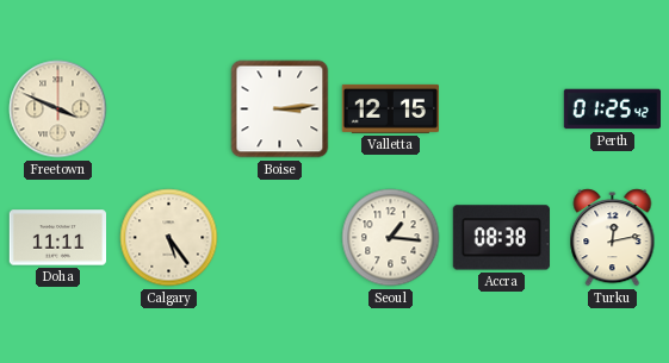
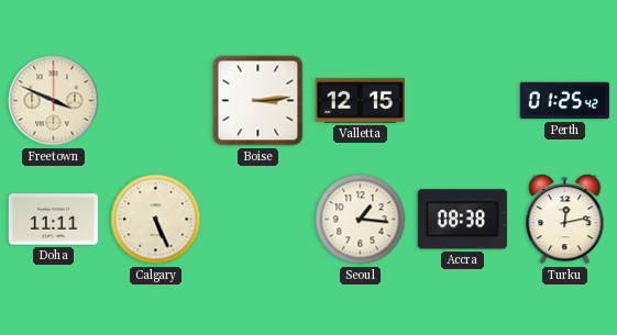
Calgary: 5:24 -> 5:26 (156, 220)
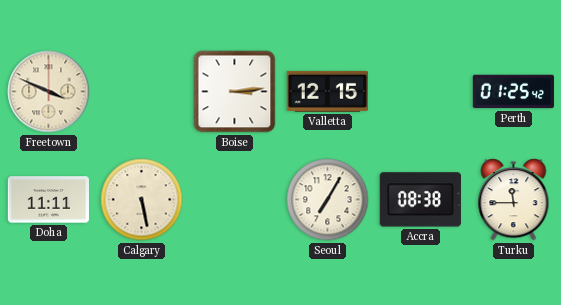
Calgary: 5:26 -> 5:28 (142, 200)
Seoul: 1:16 -> 7:05 (328, 200)
Turku: 12:13 -> 11:45 (514, 200)
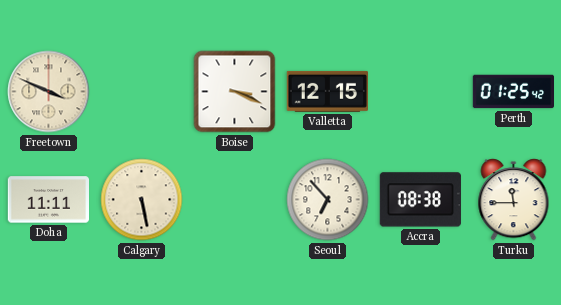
Boise: 3:14 -> 3:19 (235, 92)
Seoul: 7:05 -> 6:53 (328, 200)
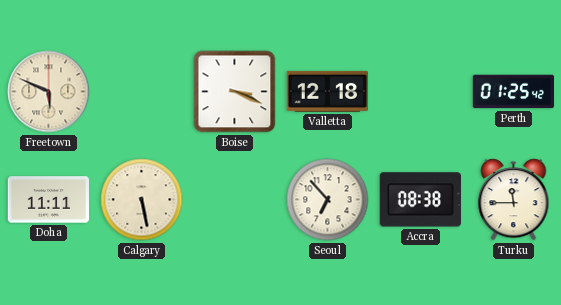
Freetown: 3:49 -> 5:49 (49, 92)
Valletta: 12:15 -> 12:18 (327, 91)
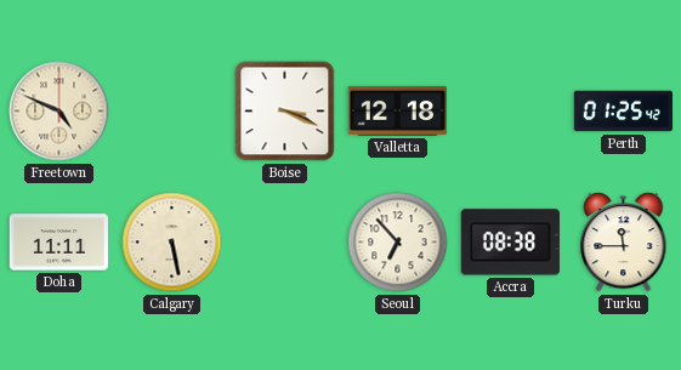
Freetown: 5:49 -> 4:49 (59, 112)
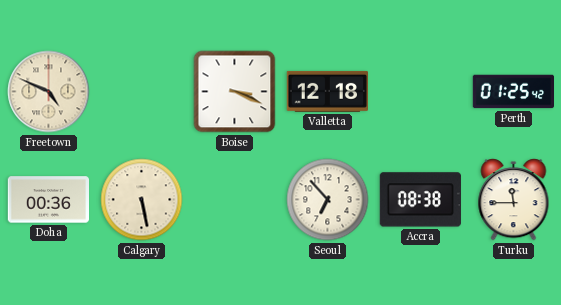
Doha: 11:11 -> 00:36 (48, 200)
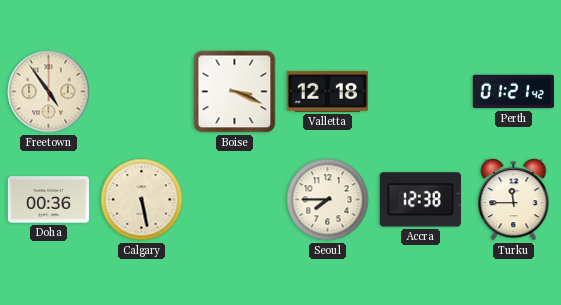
Freetown: 4:49 -> 4:54 (49, 92)
Perth: 01:25 -> 01:21 (513, 92)
Seoul: 6:53 -> 7:45 (328, 200)
Accra: 08:38 -> 12:38 (420, 200)
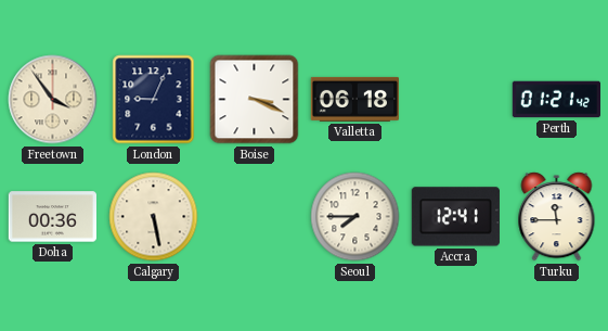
Freetown: 4:54 -> 3:54 (53, 100)
London: none -> 9:04 (154, 100)
Valletta: 12:18 -> 06:18 (354, 99)
Accra: 12:38 -> 12:41 (455, 217)
